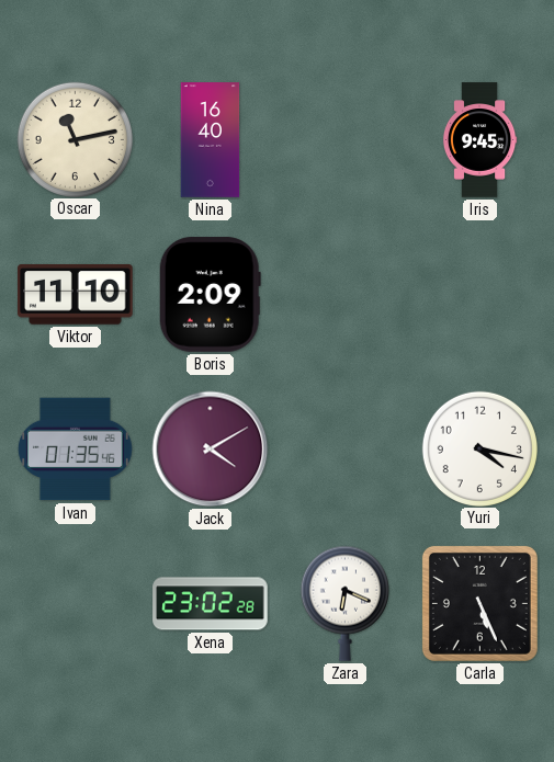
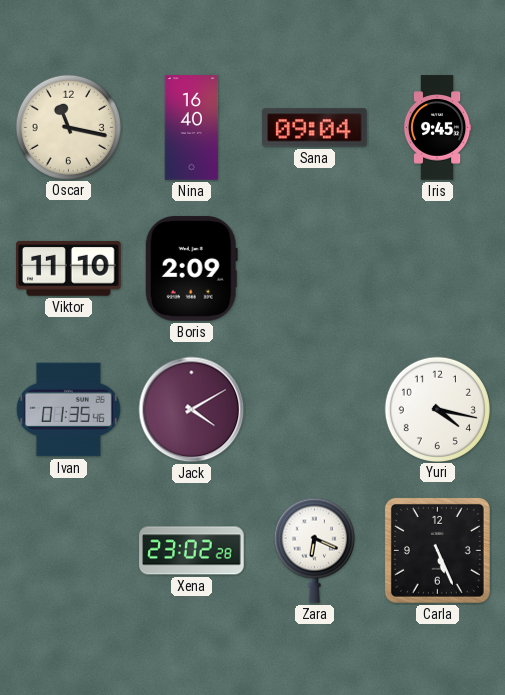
Oscar: 11:13 -> 11:17 (68, 127)
Sana: none -> 09:04 (315, 128)
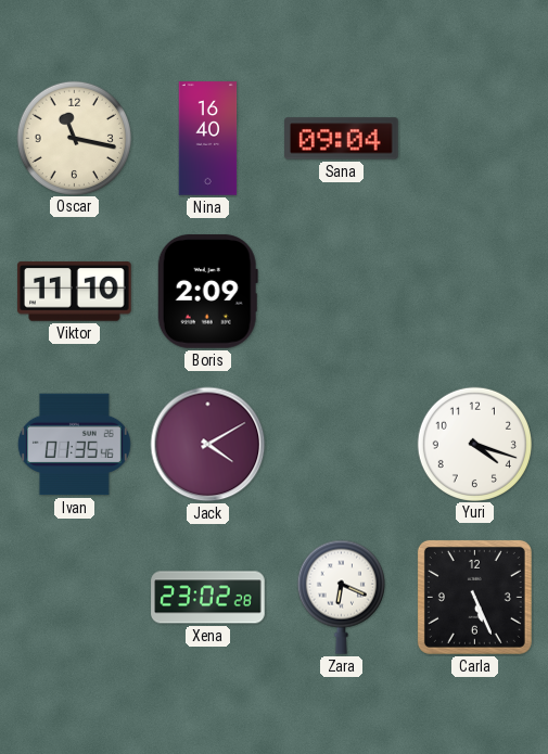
Iris: 9:45 -> none (437, 128)
Yuri: 4:17 -> 4:18 (474, 444)
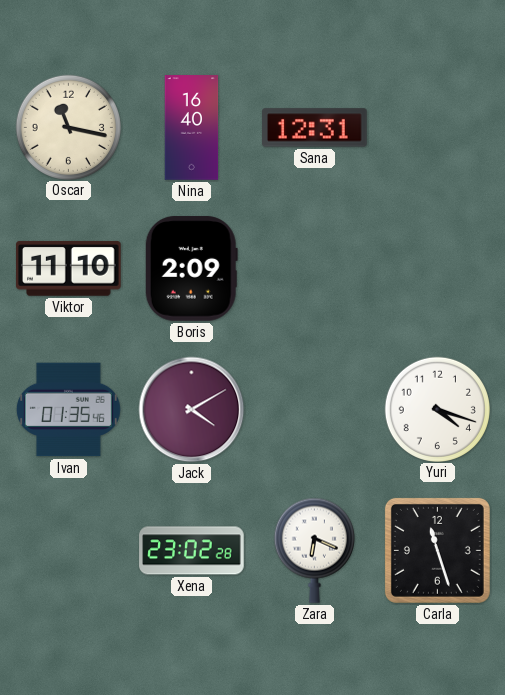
Sana: 09:04 -> 12:31 (315, 128)
Carla: 5:26 -> 11:27 (437, 550)
